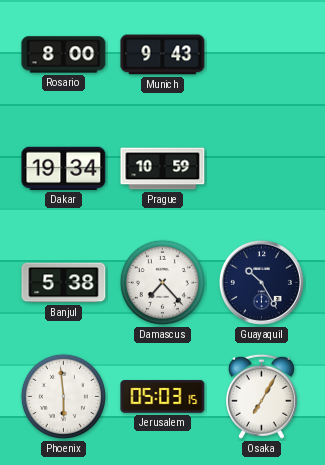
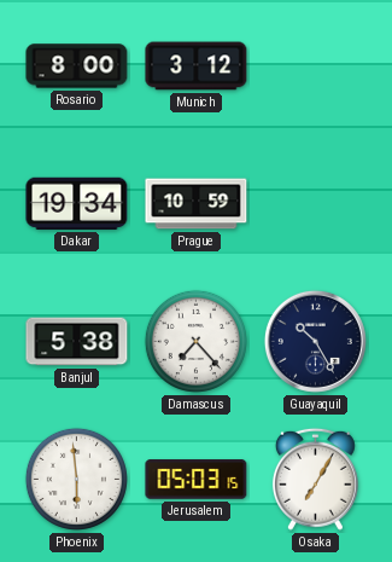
Munich: 9:43 -> 3:12 (197, 66)
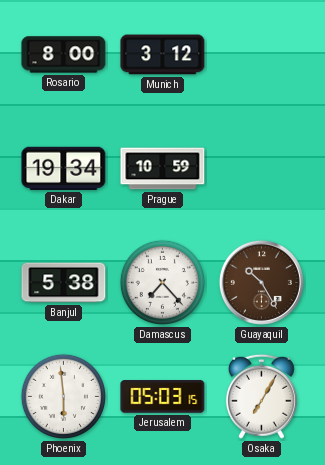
Guayaquil dial: navy -> brown (261, 282)
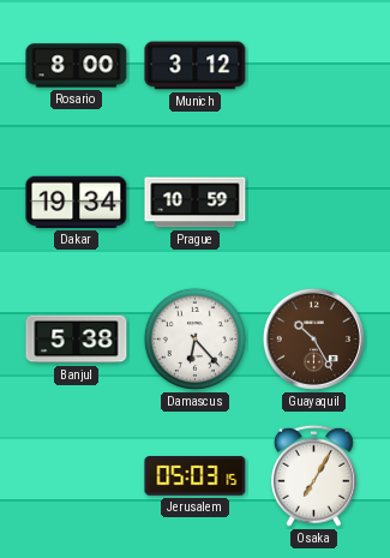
Damascus: 7:23 -> 6:23 (194, 338)
Phoenix: 5:59 -> none (63, 396)
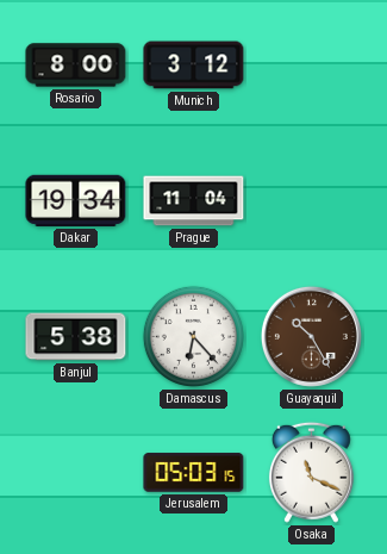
Prague: 10:59 -> 11:04 (194, 201)
Osaka: 7:05 -> 11:19 (311, 472)
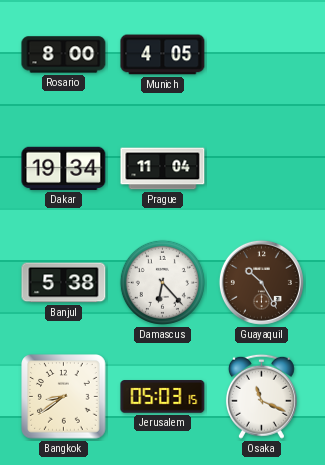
Munich: 3:12 -> 4:05 (163, 55)
Bangkok: none -> 8:39 (64, 397)
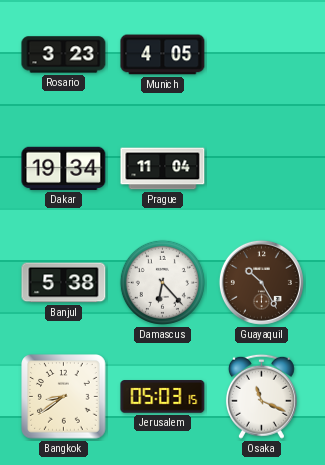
Rosario: 8:00 -> 3:23 (64, 55)
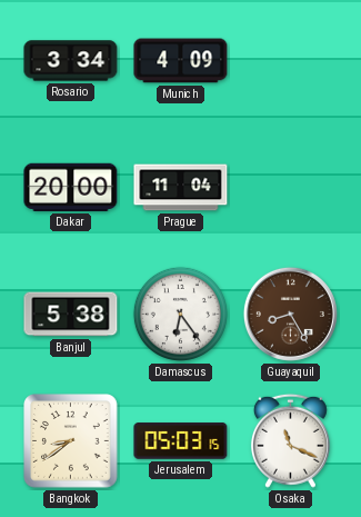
Rosario: 3:23 -> 3:34 (71, 61)
Munich: 4:05 -> 4:09 (181, 61)
Dakar: 19:34 -> 20:00 (71, 187)
Damascus: 6:23 -> 6:24 (180, 314)
Guayaquil: 10:25 -> 8:25 (290, 314)
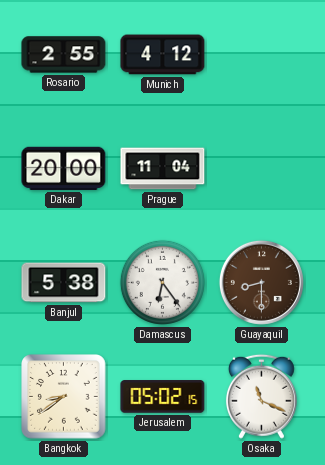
Rosario: 3:34 -> 2:55 (64, 55)
Munich: 4:09 -> 4:12 (163, 55)
Guayaquil: 8:25 -> 8:30 (261, 282)
Jerusalem: 05:03 -> 05:02 (163, 397)
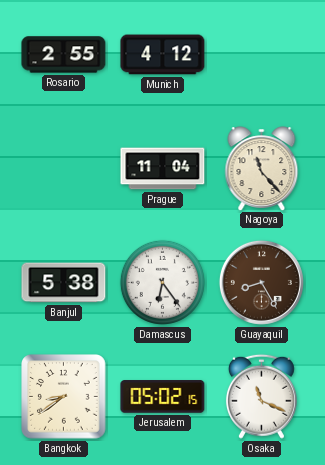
Dakar: 20:00 -> none (64, 168)
Nagoya: none -> 11:23 (262, 168)
Guayaquil: 8:30 -> 8:25 (261, 282)
